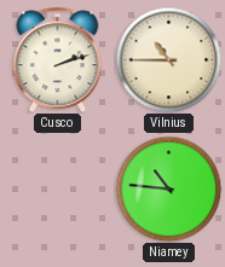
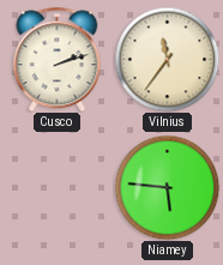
Vilnius: 10:45 -> 11:36 (167, 59)
Niamey: 10:46 -> 5:46 (167, 187)
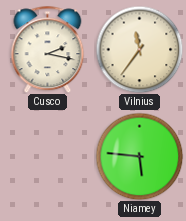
Cusco: 2:12 -> 2:17 (48, 49)
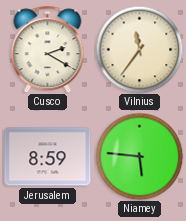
Cusco: 2:17 -> 2:20 (48, 49)
Jerusalem: none -> 8:59 (48, 157)
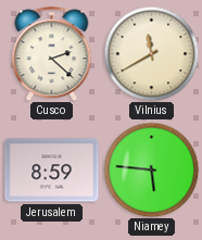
Cusco: 2:20 -> 2:22 (52, 53)
Vilnius: 11:36 -> 11:40 (151, 53)
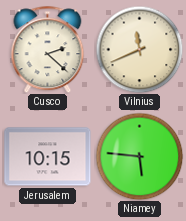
Vilnius: 11:40 -> 11:41 (139, 49)
Jerusalem: 8:59 -> 10:15 (48, 157)
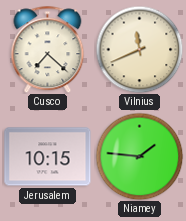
Cusco: 2:22 -> 7:22 (48, 49)
Niamey: 5:46 -> 1:46 (139, 156)
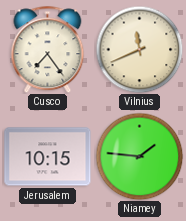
Cusco: 7:22 -> 7:24 (48, 49)
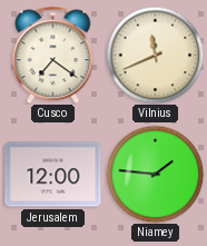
Cusco: 7:24 -> 7:21 (53, 55)
Jerusalem: 10:15 -> 12:00 (53, 175)
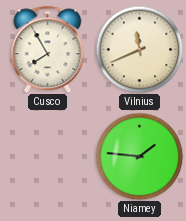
Cusco: 7:21 -> 7:55 (48, 49)
Jerusalem: 12:00 -> none (53, 175)
